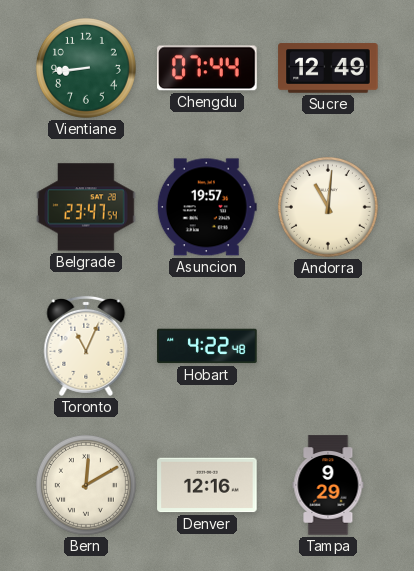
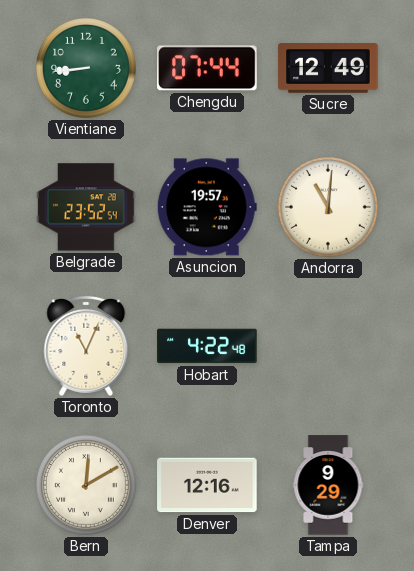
Belgrade: 23:47 -> 23:52 (86, 207)
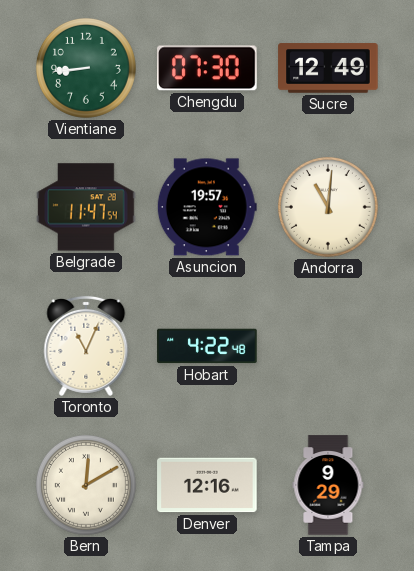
Chengdu: 07:44 -> 07:30 (208, 68)
Belgrade: 23:52 -> 11:47 (86, 207)
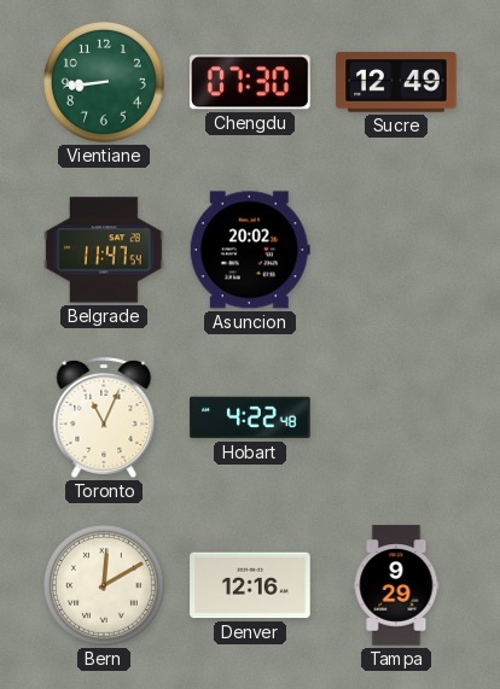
Asuncion: 19:57 -> 20:02 (250, 250)
Andorra: 11:01 -> none (328, 207)
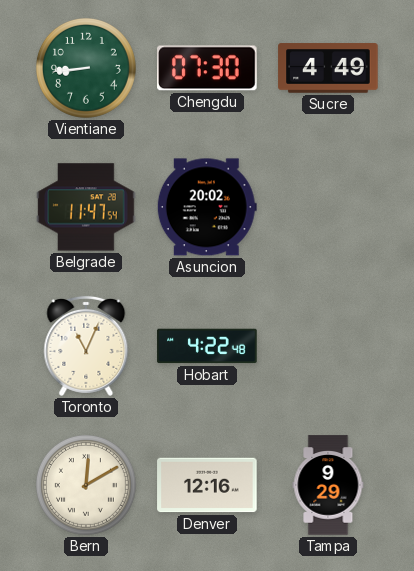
Sucre: 12:49 -> 4:49 (328, 68)
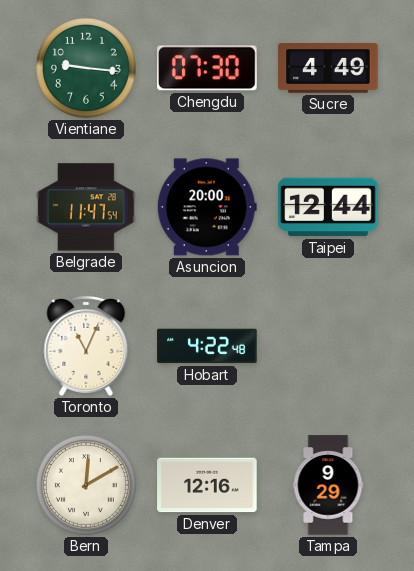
Vientiane: 8:44 -> 9:16 (86, 68)
Asuncion: 20:02 -> 20:00 (207, 207)
Taipei: none -> 12:44 (328, 207)
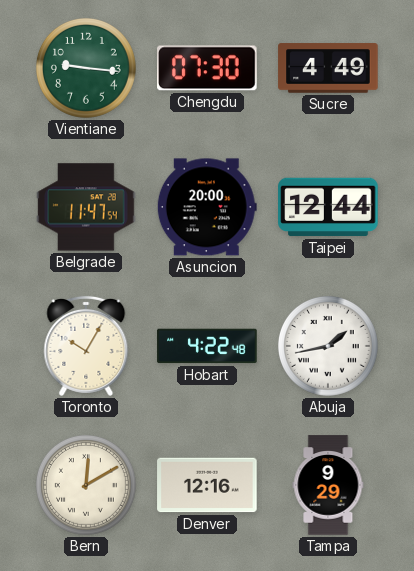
Toronto: 11:04 -> 10:05 (86, 346)
Abuja: none -> 1:43 (328, 346)
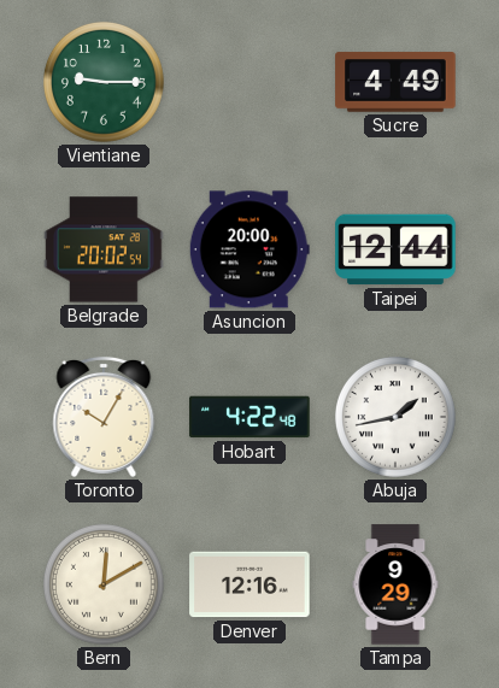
Vientiane: 9:16 -> 9:15 (104, 82)
Chengdu: 07:30 -> none (208, 68)
Belgrade: 11:47 -> 20:02 (104, 249)
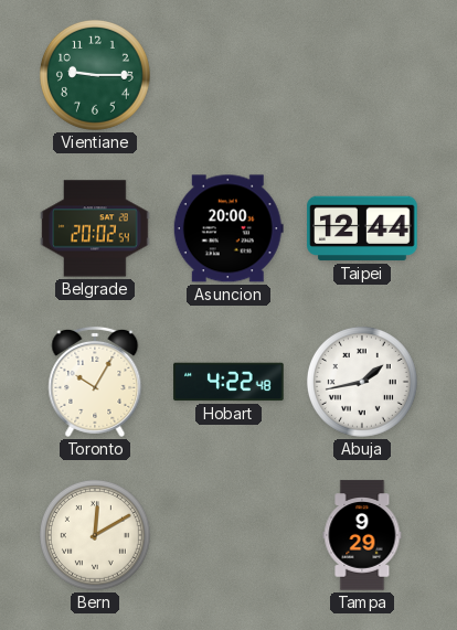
Sucre: 4:49 -> none (395, 82)
Denver: 12:16 -> none (249, 584)
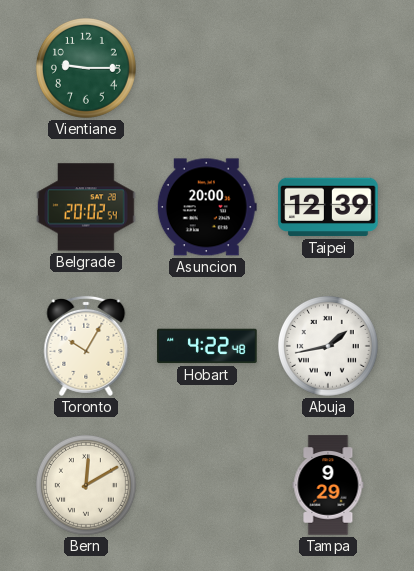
Taipei: 12:44 -> 12:39 (328, 207)
